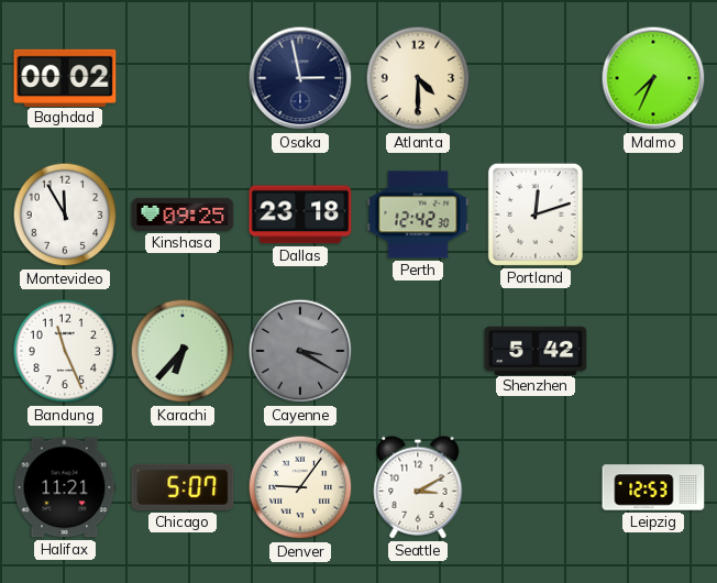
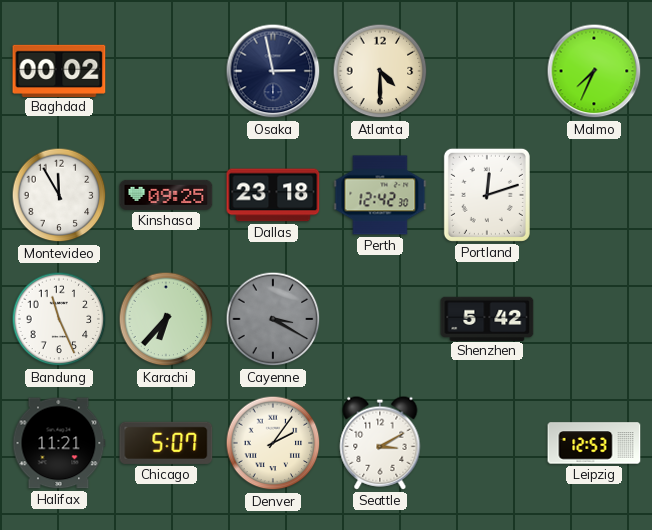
Denver: 9:06 -> 2:06 (273, 443)
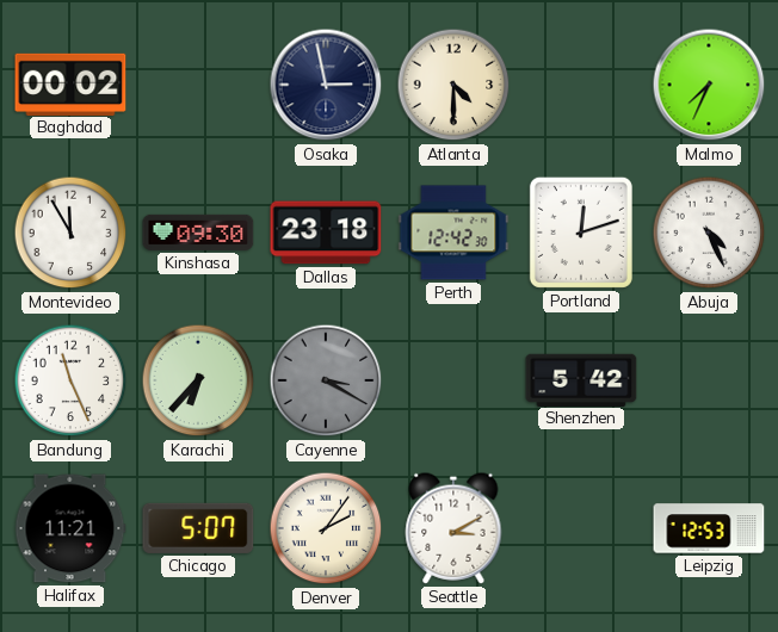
Kinshasa: 09:25 -> 09:30 (198, 233)
Abuja: none -> 4:26 (709, 233)
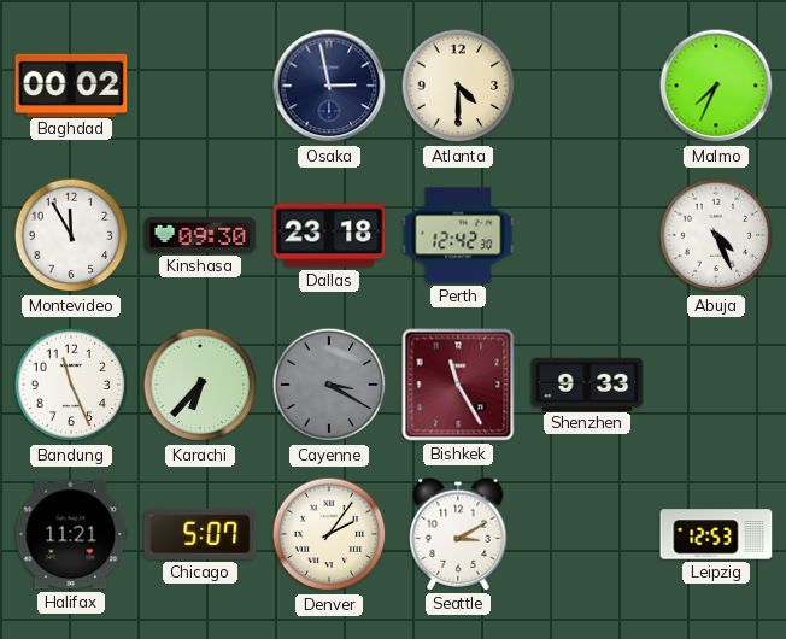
Portland: 12:12 -> none (581, 233)
Bishkek: none -> 11:25 (458, 385)
Shenzhen: 5:42 -> 9:33 (587, 383)
